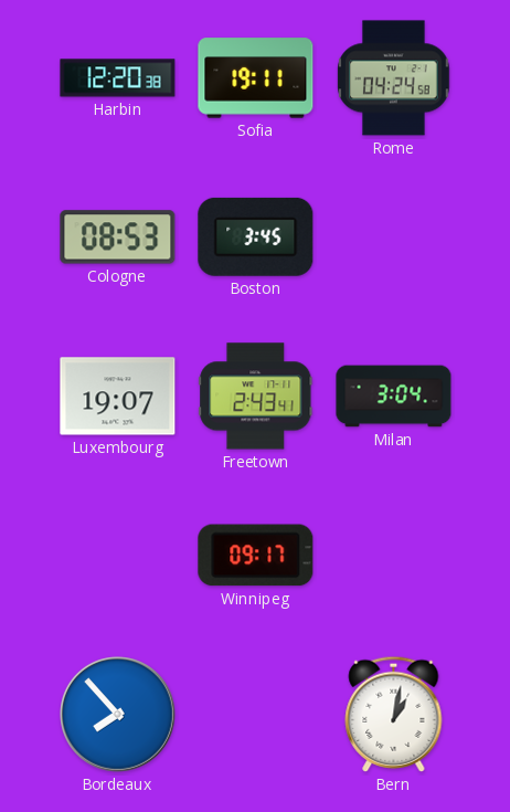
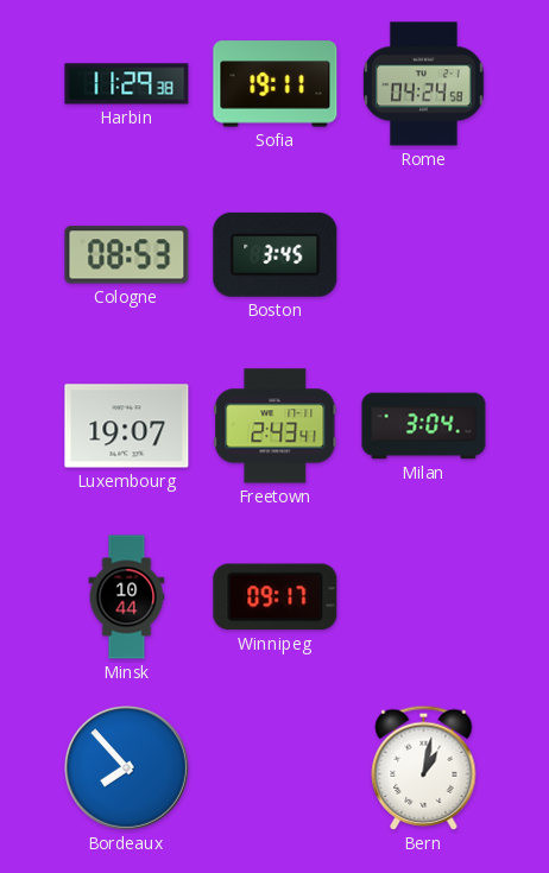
Harbin: 12:20 -> 11:29 (127, 84)
Minsk: none -> 10:44 (127, 597)
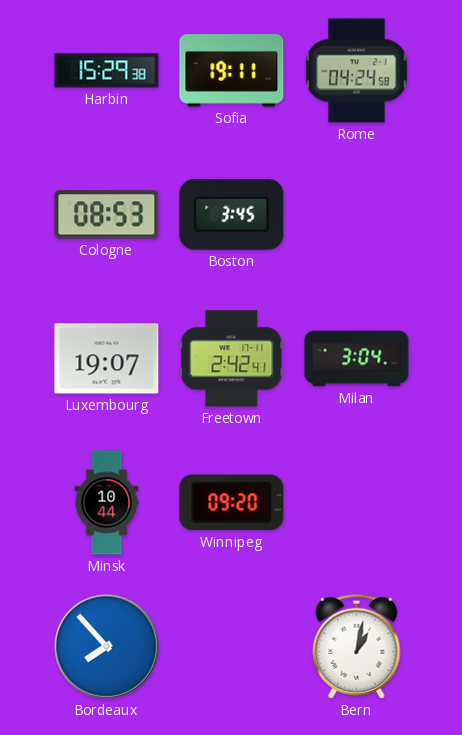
Harbin: 11:29 -> 15:29 (107, 71)
Freetown: 2:43 -> 2:42 (232, 359)
Winnipeg: 09:17 -> 09:20 (232, 503)
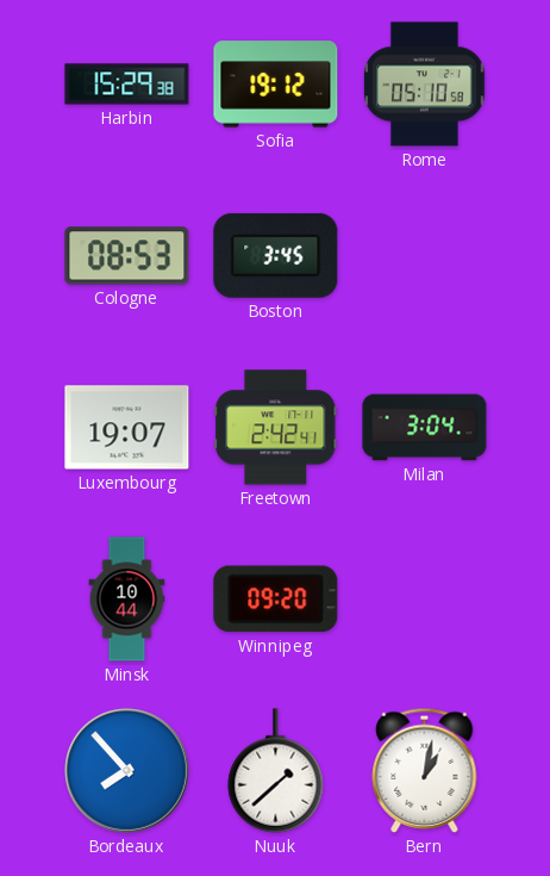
Sofia: 19:11 -> 19:12 (276, 85)
Rome: 04:24 -> 05:10 (425, 85)
Nuuk: none -> 1:38 (276, 771)
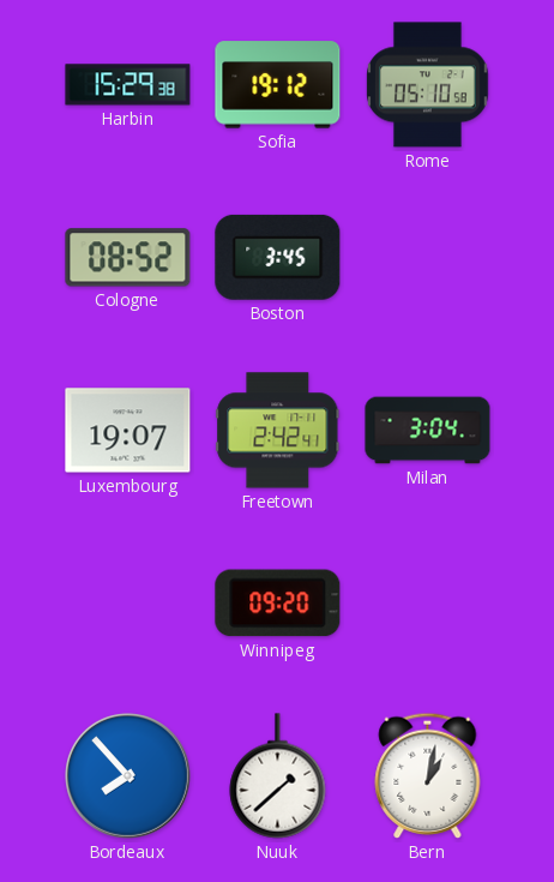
Cologne: 08:53 -> 08:52 (128, 258)
Minsk: 10:44 -> none (127, 599)
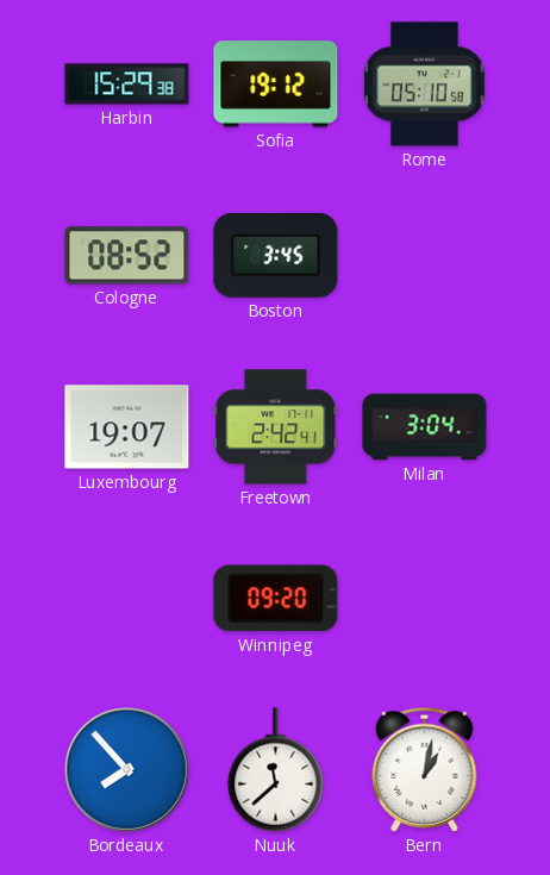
Nuuk: 1:38 -> 11:38 (276, 770)
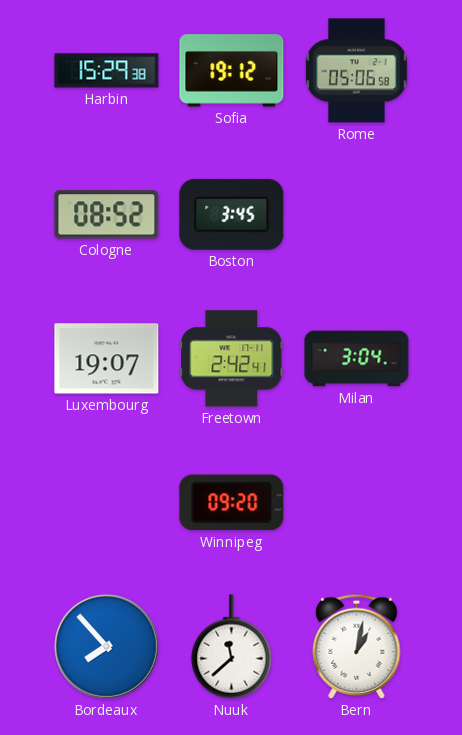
Rome: 05:10 -> 05:06 (357, 71)
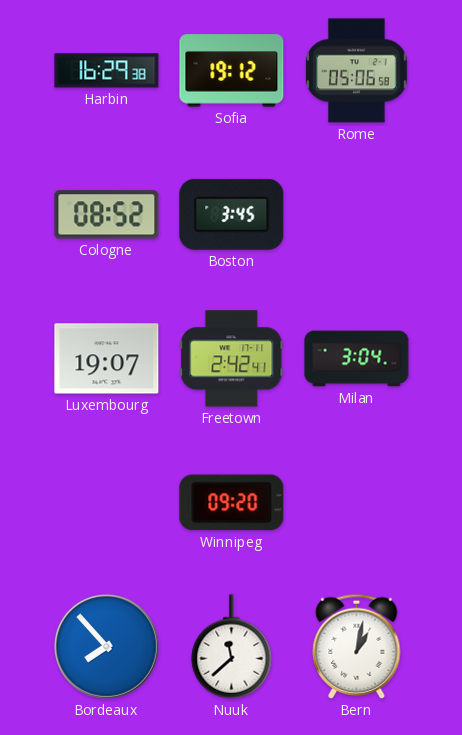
Harbin: 15:29 -> 16:29 (107, 71)
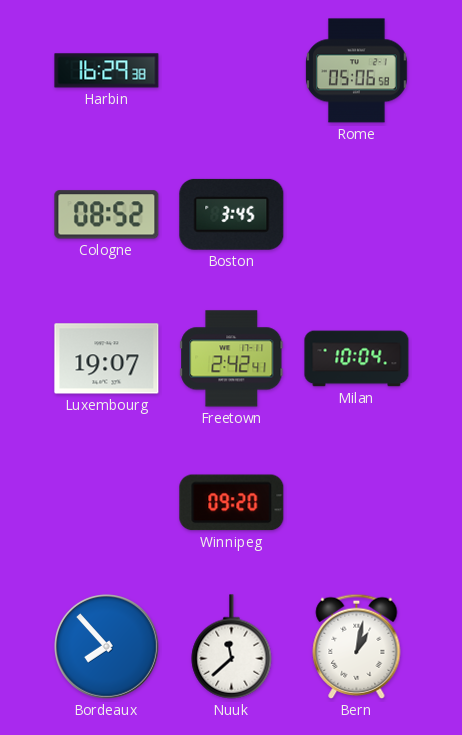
Sofia: 19:12 -> none (232, 71)
Milan: 3:04 -> 10:04 (357, 359)
